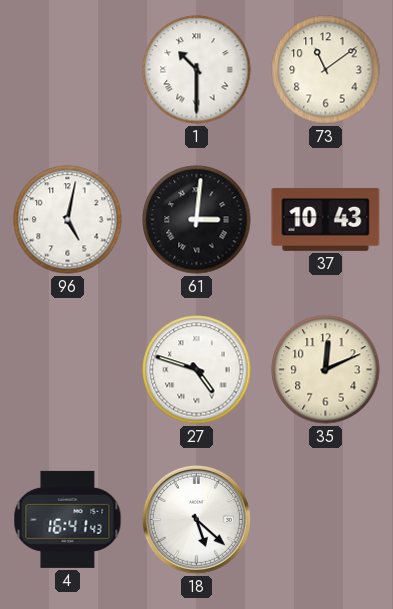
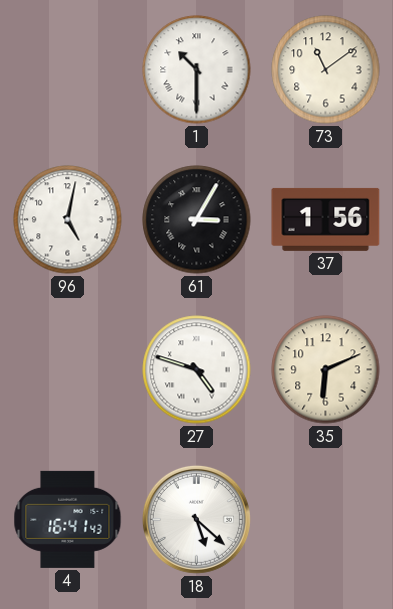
61: 3:01 -> 3:05 (197, 220)
37: 10:43 -> 1:56 (326, 219)
35: 12:11 -> 6:11 (326, 370)
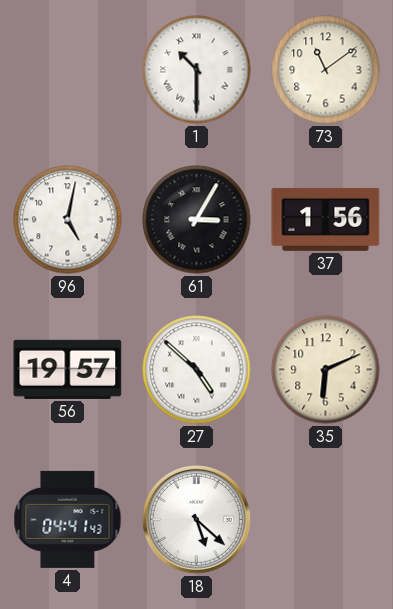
56: none -> 19:57 (68, 369)
27: 4:48 -> 4:52 (197, 370)
4: 16:41 -> 04:41 (68, 519)
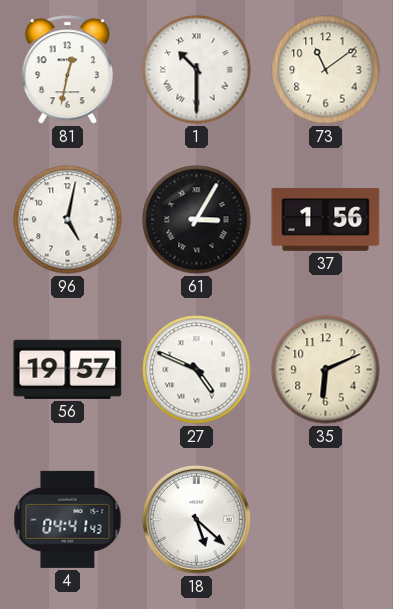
81: none -> 12:32 (67, 70)
27: 4:52 -> 4:49 (197, 370)
